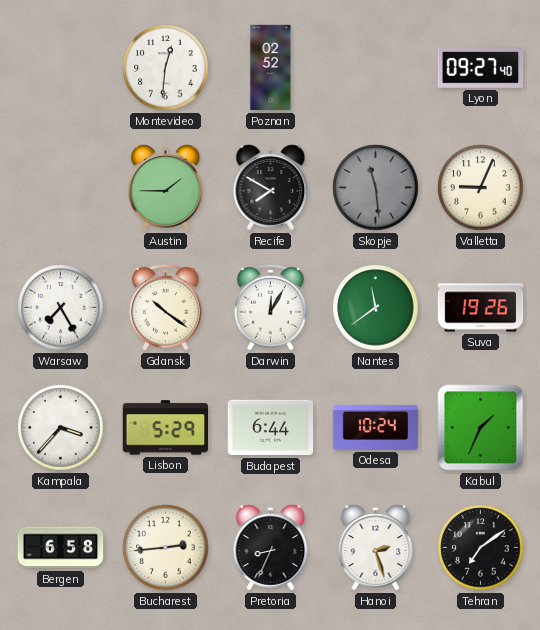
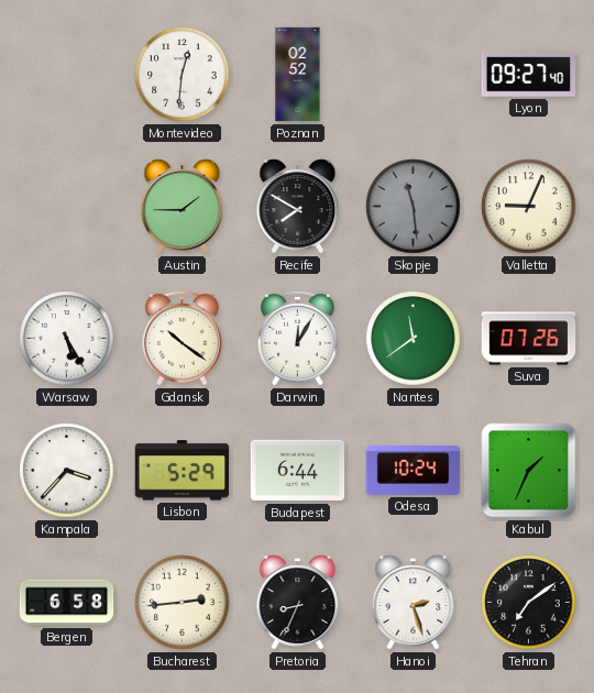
Warsaw: 7:25 -> 5:25 (67, 339)
Suva: 19:26 -> 07:26 (529, 339)
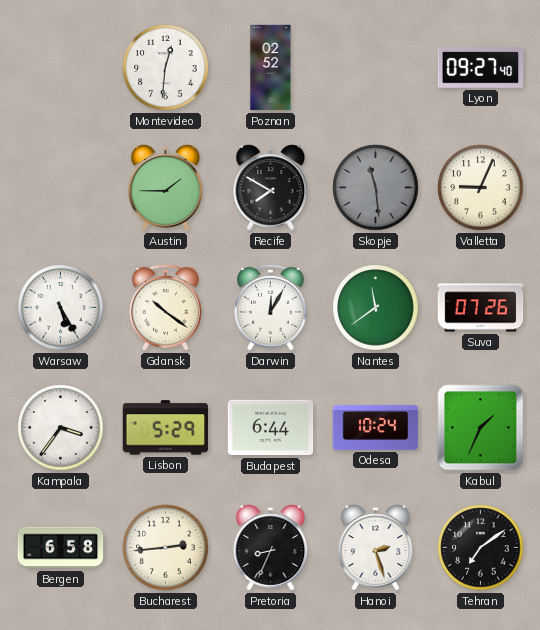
Kampala: 3:37 -> 3:36 (61, 428)
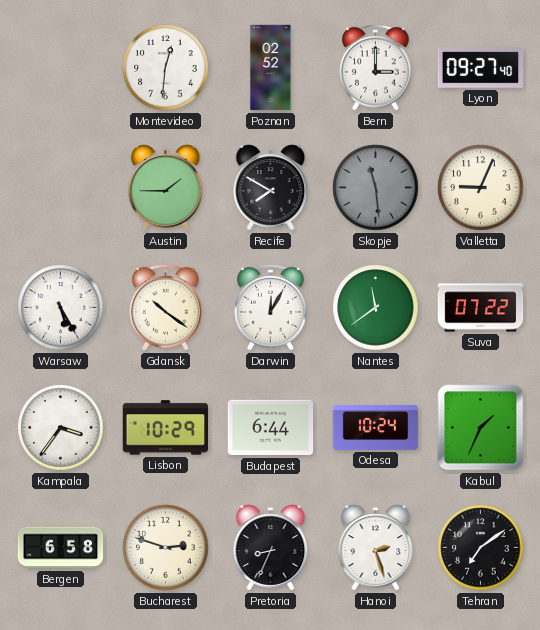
Bern: none -> 3:00 (376, 67)
Suva: 07:26 -> 07:22 (481, 308)
Lisbon: 5:29 -> 10:29 (166, 428)
Bucharest: 2:44 -> 2:48 (166, 548)
